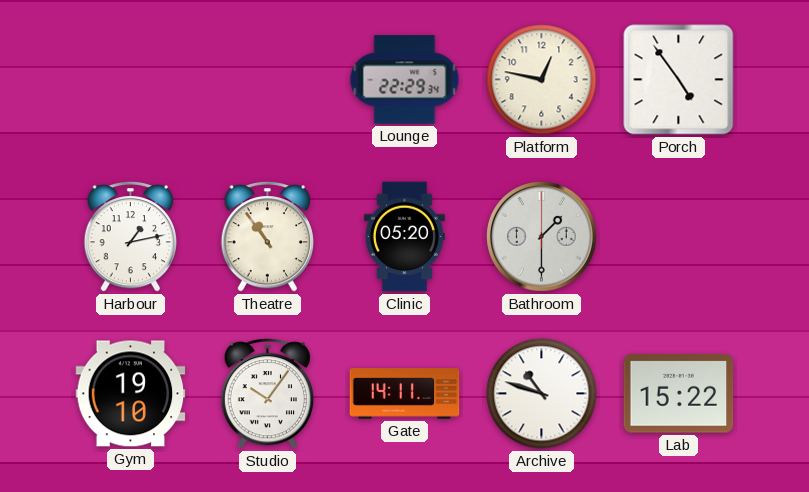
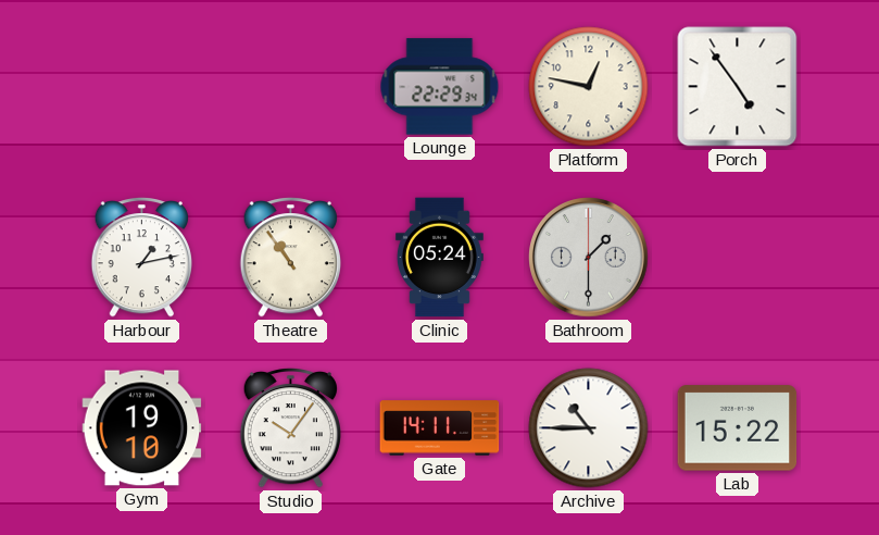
Clinic: 05:20 -> 05:24 (439, 258)
Archive: 10:48 -> 10:45 (589, 428)
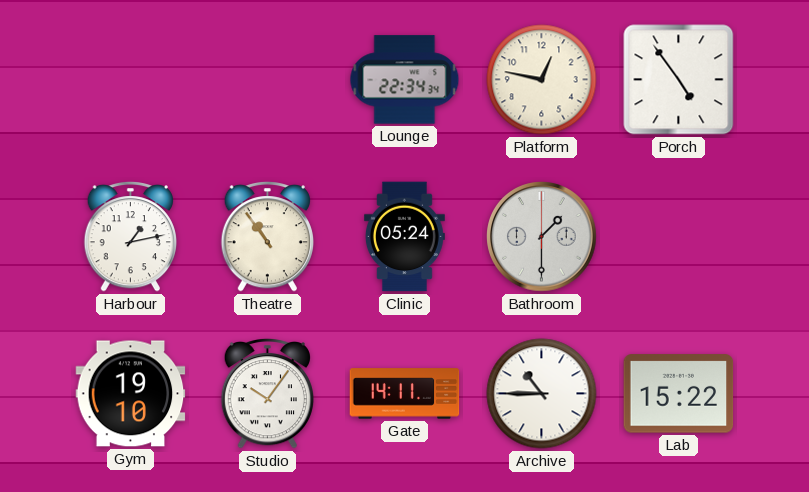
Lounge: 22:29 -> 22:34 (405, 80)
